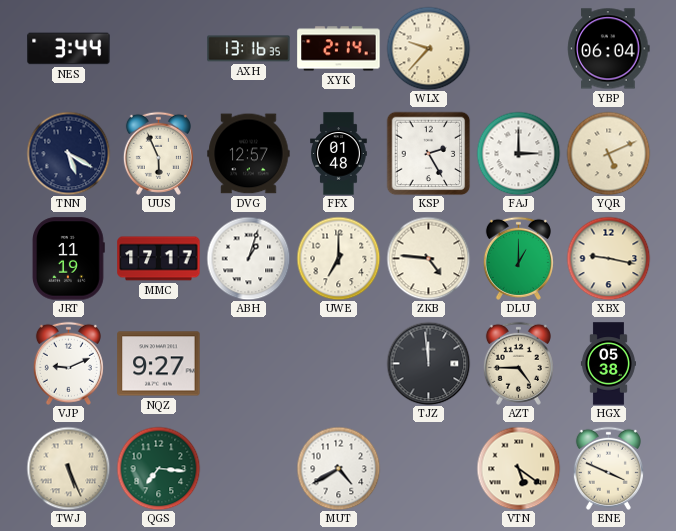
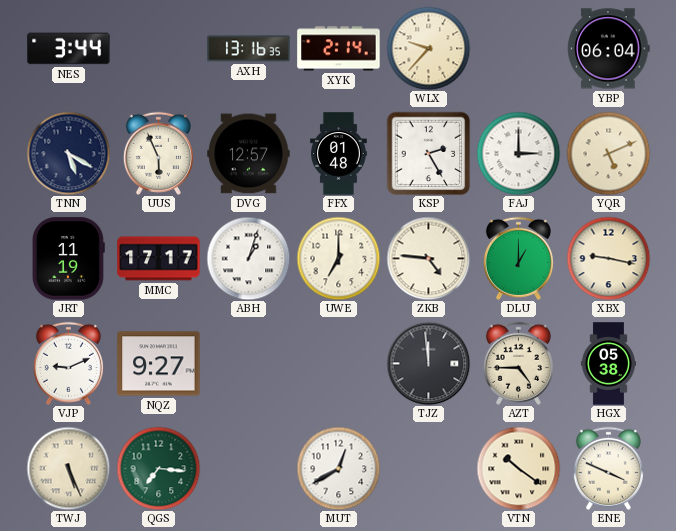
MUT: 4:40 -> 12:40 (338, 468)
VTN: 5:21 -> 10:21 (518, 468)
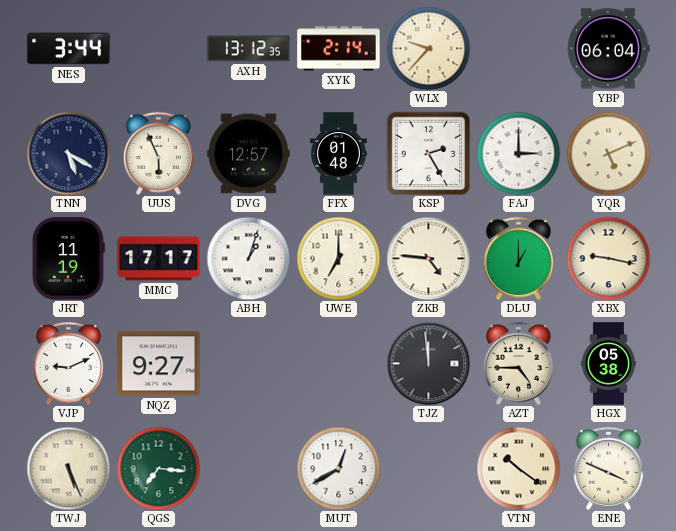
AXH: 13:16 -> 13:12 (249, 49)
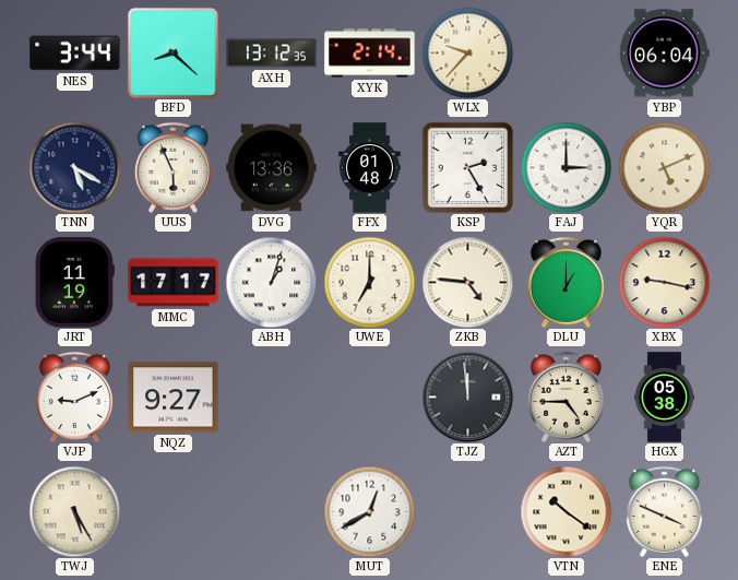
BFD: none -> 8:22 (172, 52)
DVG: 12:57 -> 13:36 (272, 168)
TWJ: 5:26 -> 5:25 (74, 511)
QGS: 7:16 -> none (158, 468)
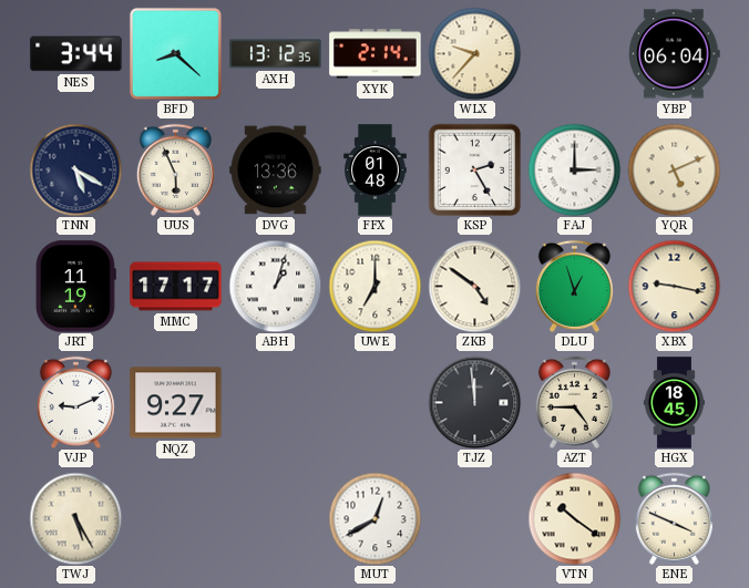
ZKB: 4:46 -> 4:51 (474, 286)
DLU: 1:00 -> 12:57 (574, 286)
HGX: 05:38 -> 18:45 (674, 403)
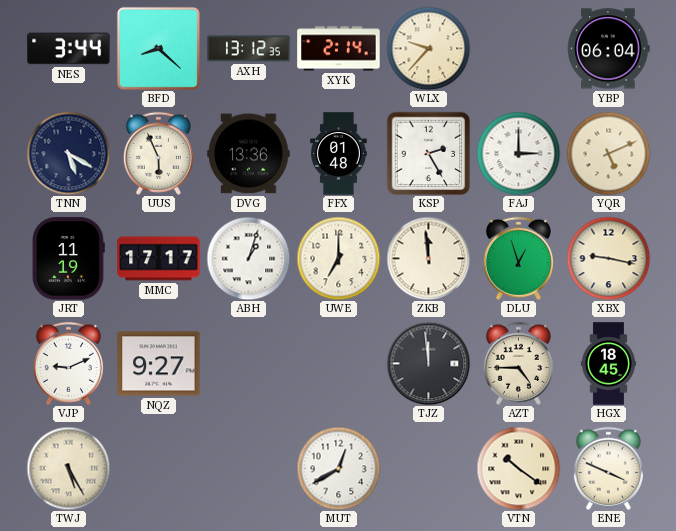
ZKB: 4:51 -> 11:59 (428, 258)
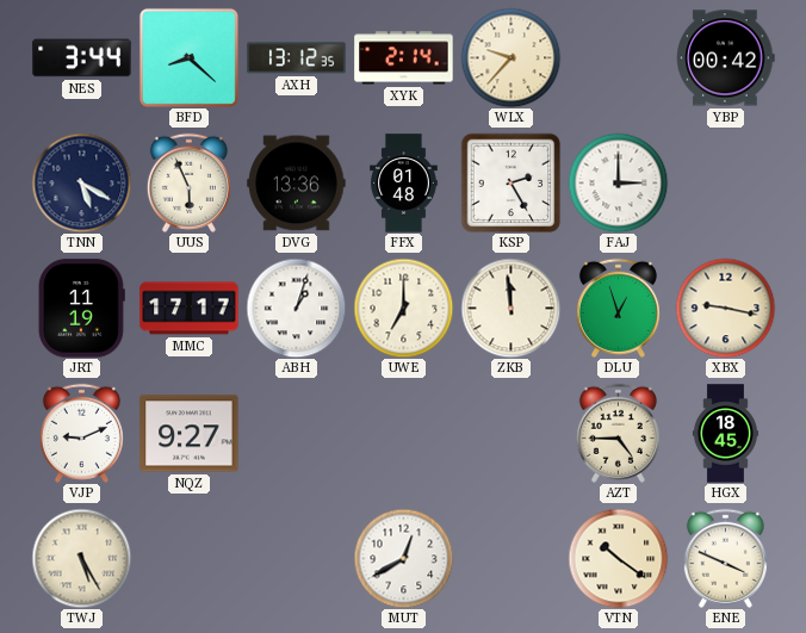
YBP: 06:04 -> 00:42 (726, 58)
YQR: 5:11 -> none (608, 153)
TJZ: 11:59 -> none (428, 363)
